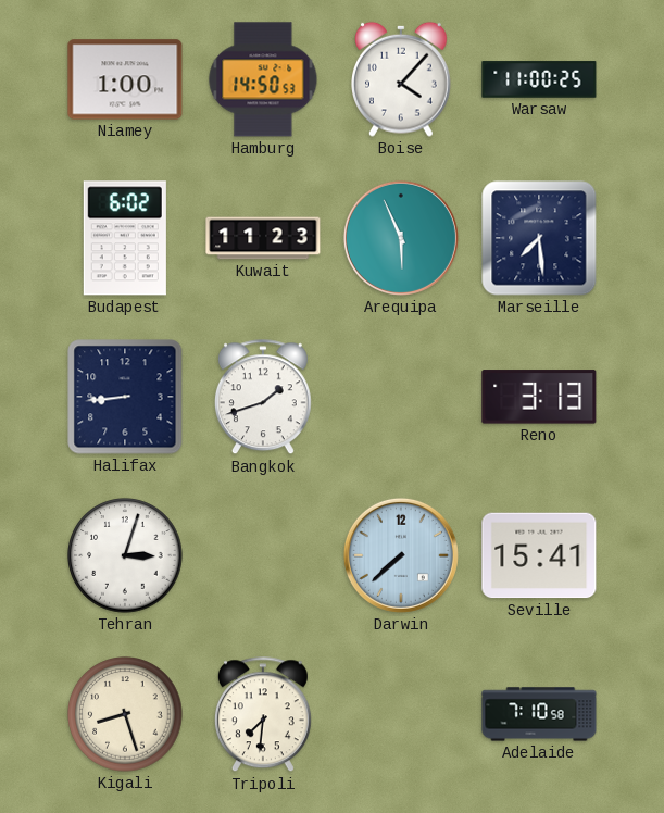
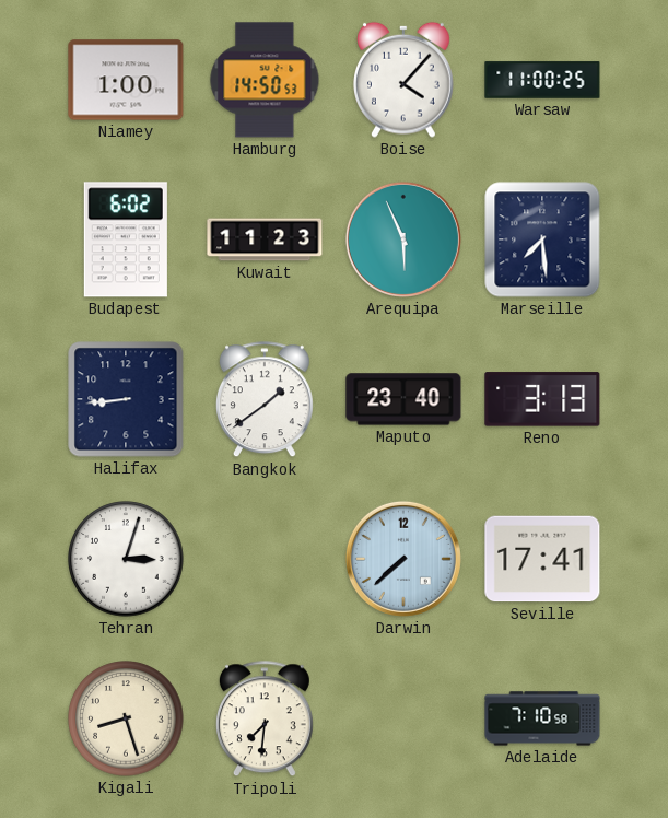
Bangkok: 1:42 -> 1:39 (265, 400)
Maputo: none -> 23:40 (403, 399)
Seville: 15:41 -> 17:41 (542, 559)
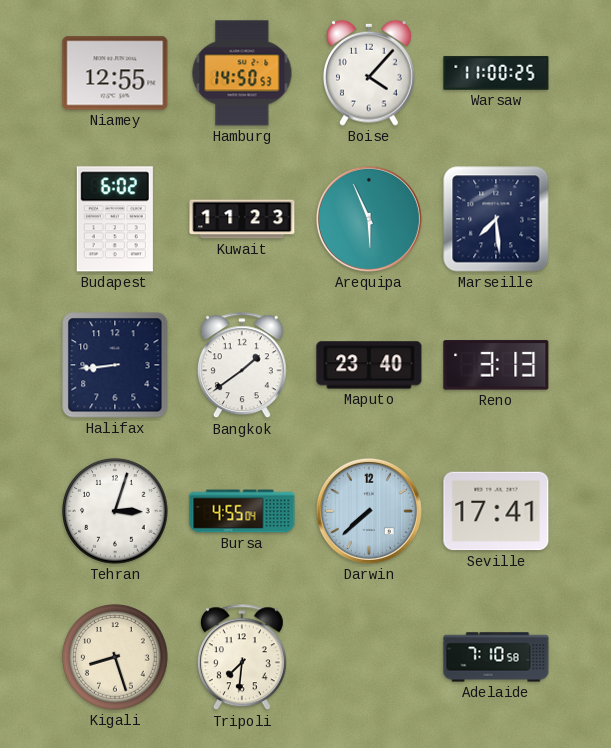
Niamey: 1:00 -> 12:55 (115, 73)
Bursa: none -> 4:55 (242, 511)
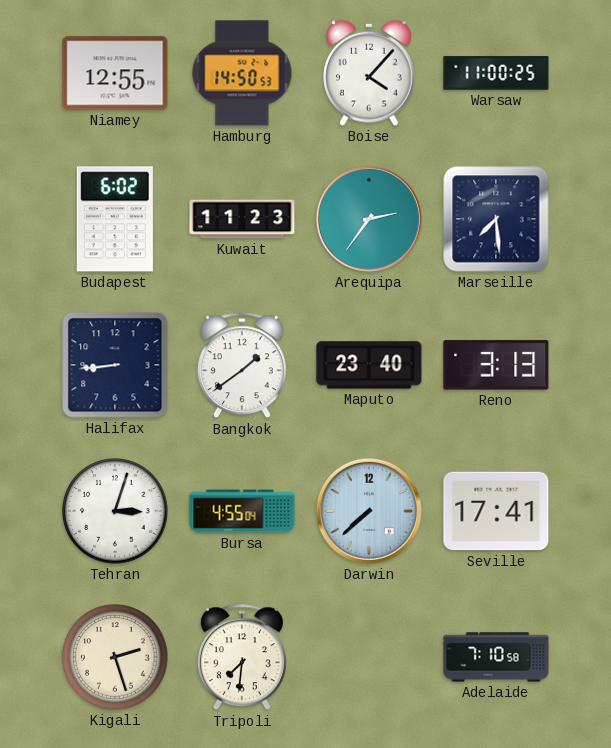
Arequipa: 5:56 -> 2:36 (369, 219)
Kigali: 8:27 -> 2:27 (115, 657)
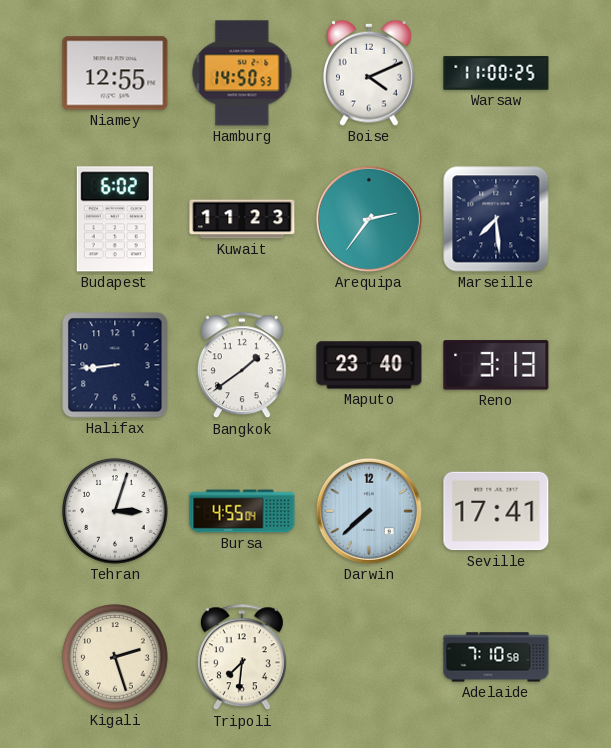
Boise: 4:07 -> 4:11 (370, 73)
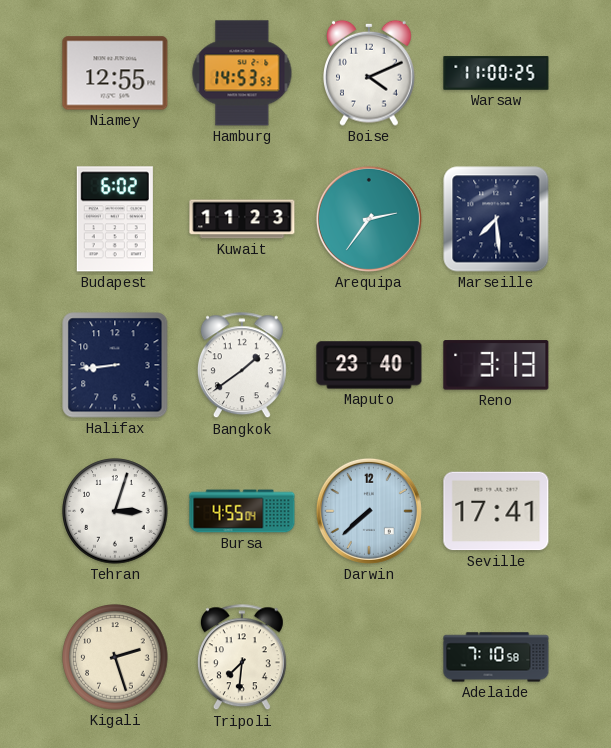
Hamburg: 14:50 -> 14:53 (242, 73)
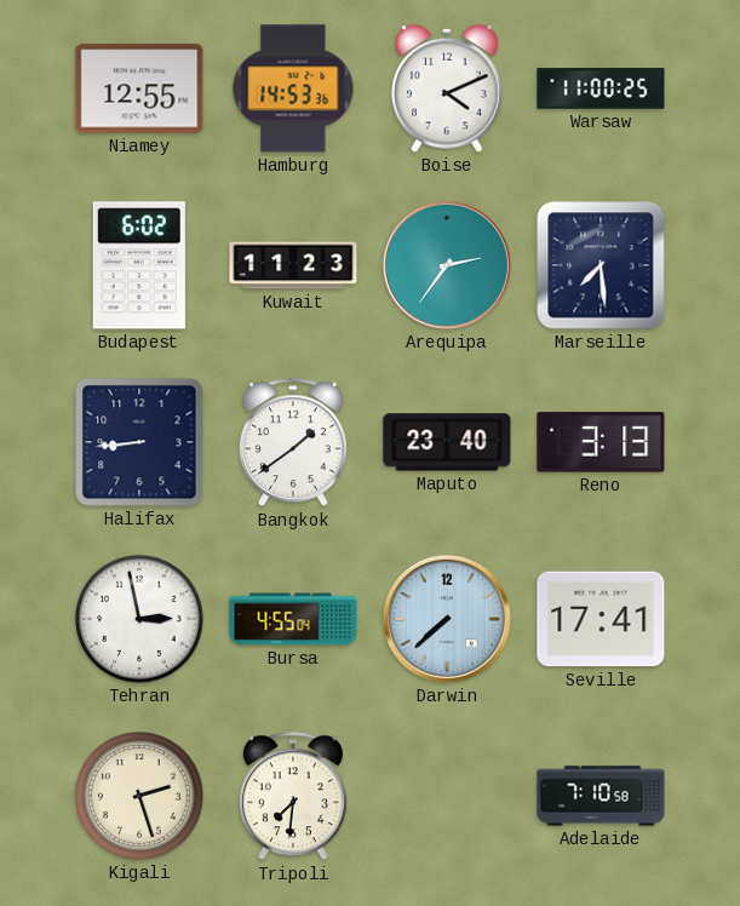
Hamburg: 14:53:53 -> 14:53:36 (293, 88)
Tehran: 3:03 -> 2:58 (139, 619)
